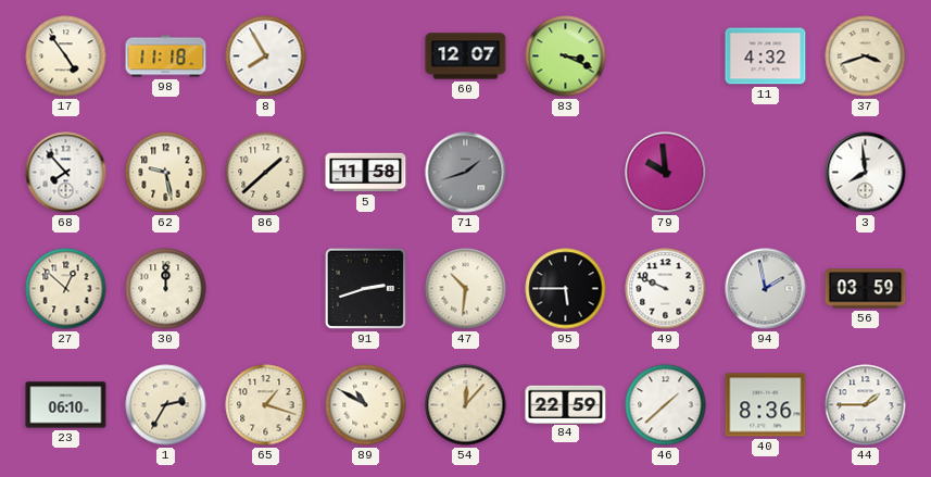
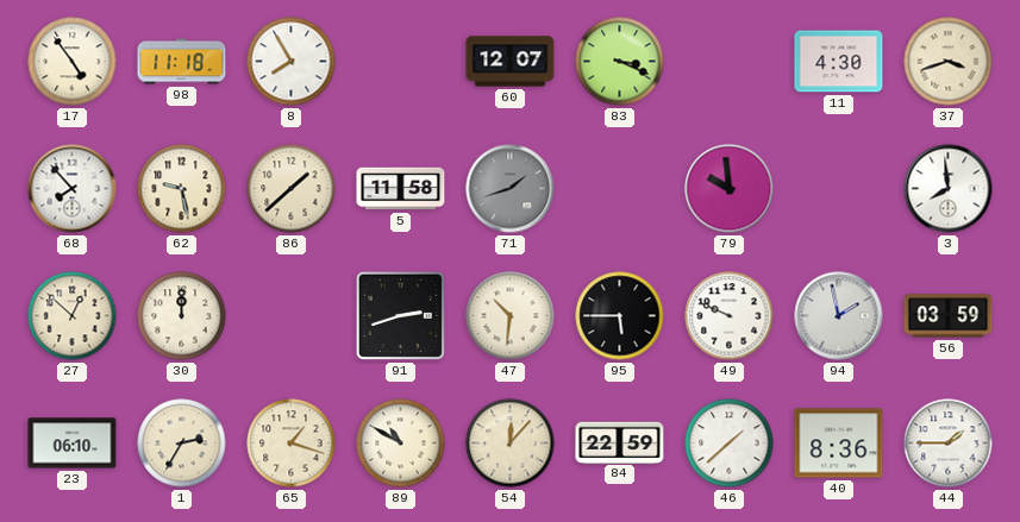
11: 4:32 -> 4:30 (839, 62)
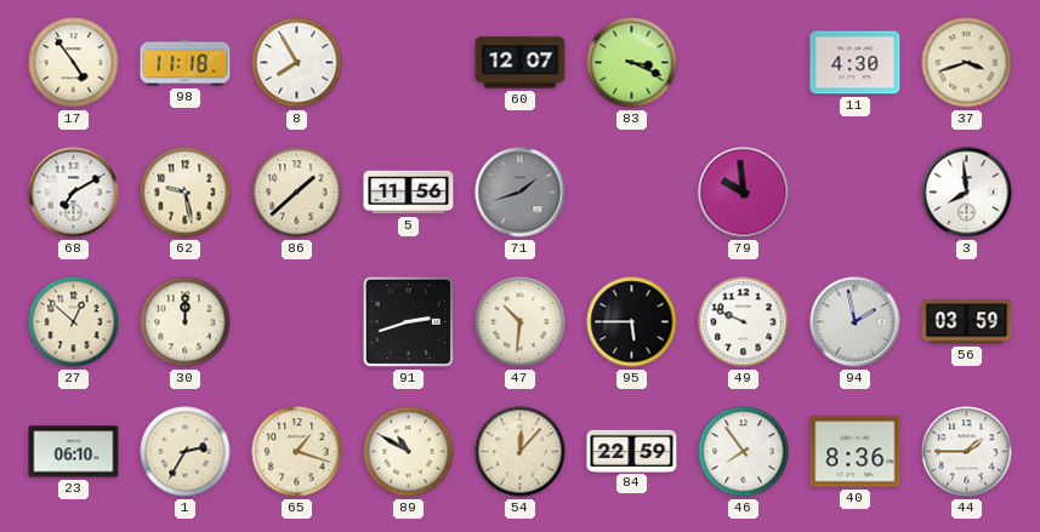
68: 7:53 -> 7:10 (74, 193)
5: 11:58 -> 11:56 (409, 193)
46: 1:38 -> 7:54 (744, 452)
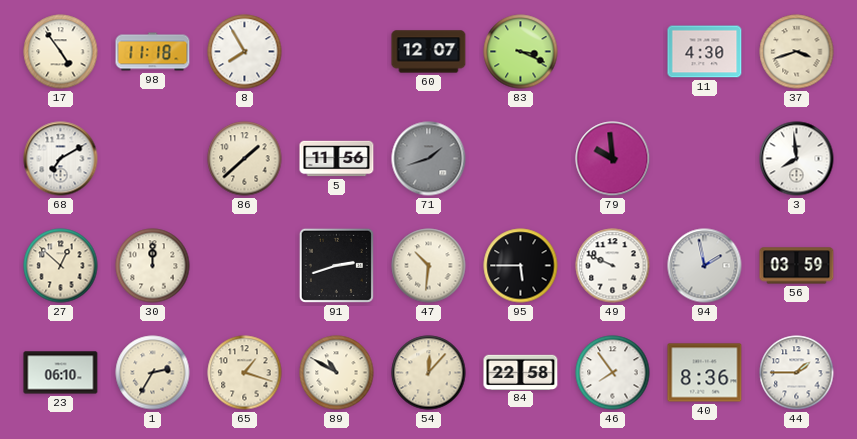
62: 9:28 -> none (186, 193)
84: 22:59 -> 22:58 (521, 372)
